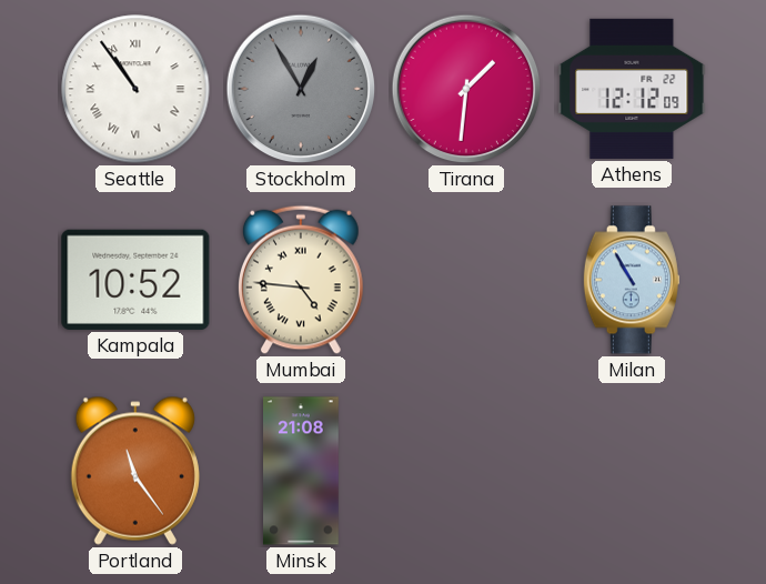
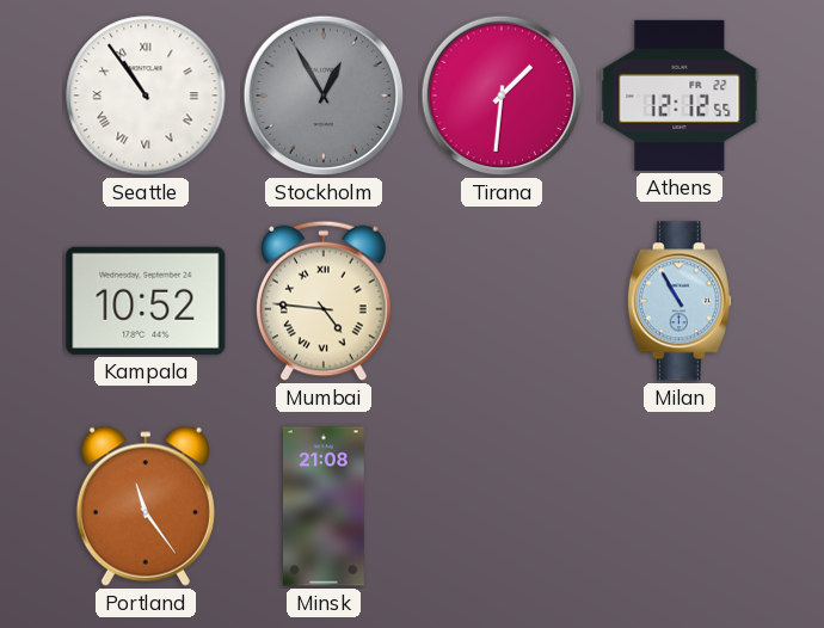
Athens: 12:12:09 -> 12:12:55 (680, 96)
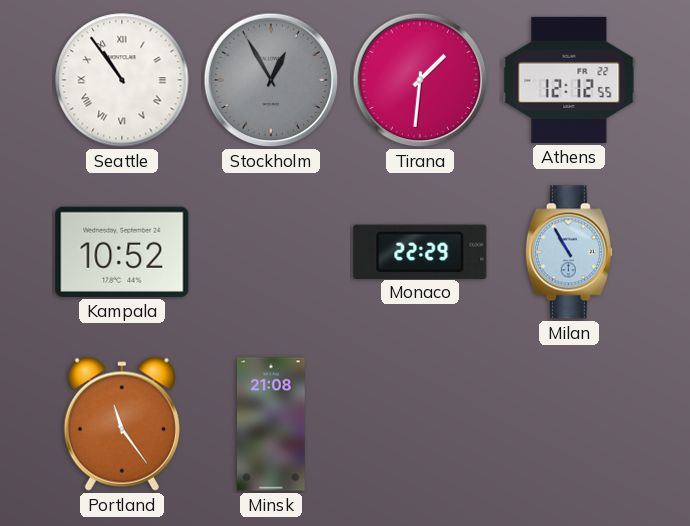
Mumbai: 4:46 -> none (325, 301)
Monaco: none -> 22:29 (420, 251)
